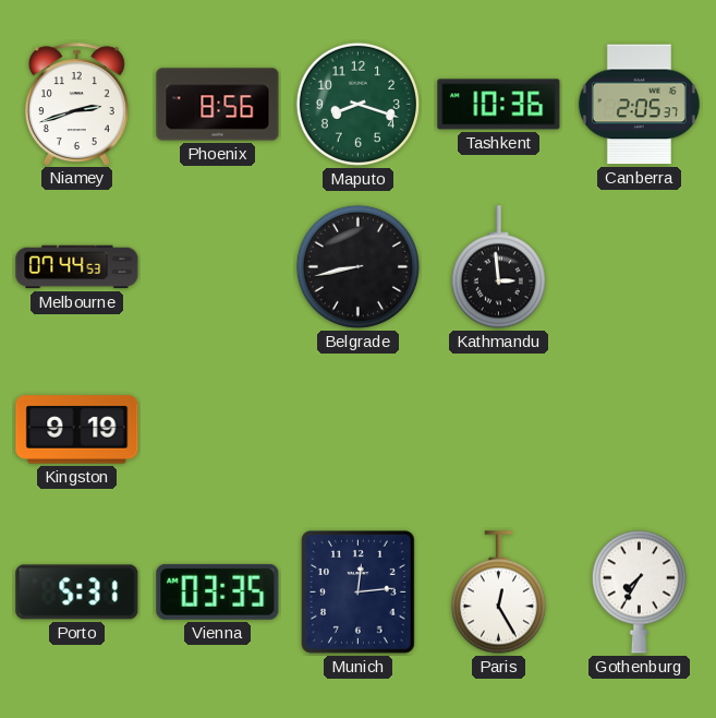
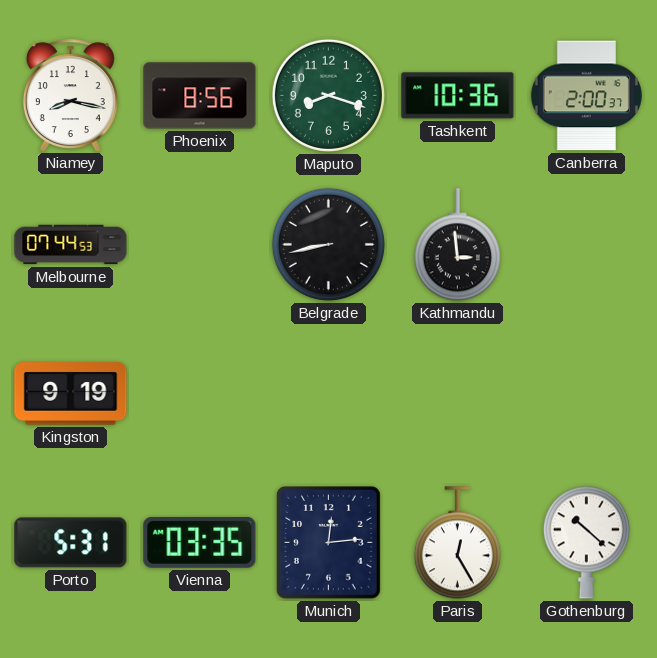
Niamey: 2:42 -> 8:17 (70, 95)
Canberra: 2:05 -> 2:00 (586, 96)
Gothenburg: 7:35 -> 10:22 (586, 542)
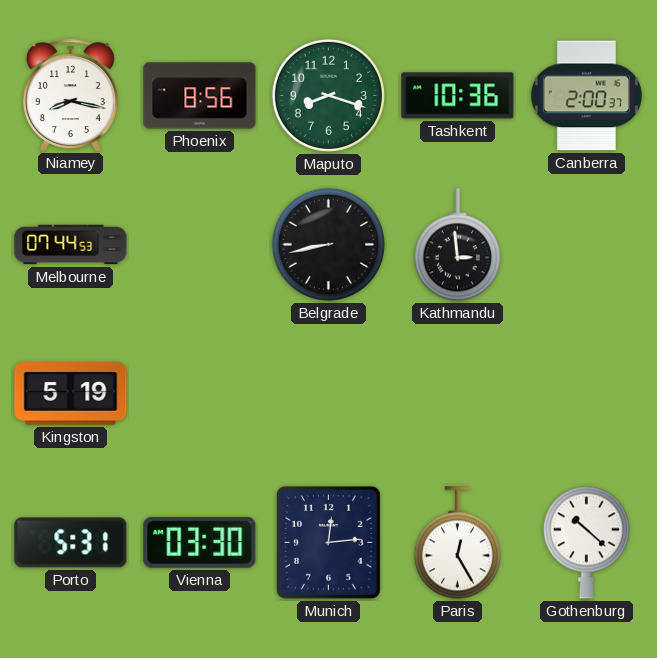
Kingston: 9:19 -> 5:19 (71, 394)
Vienna: 03:35 -> 03:30 (200, 542)
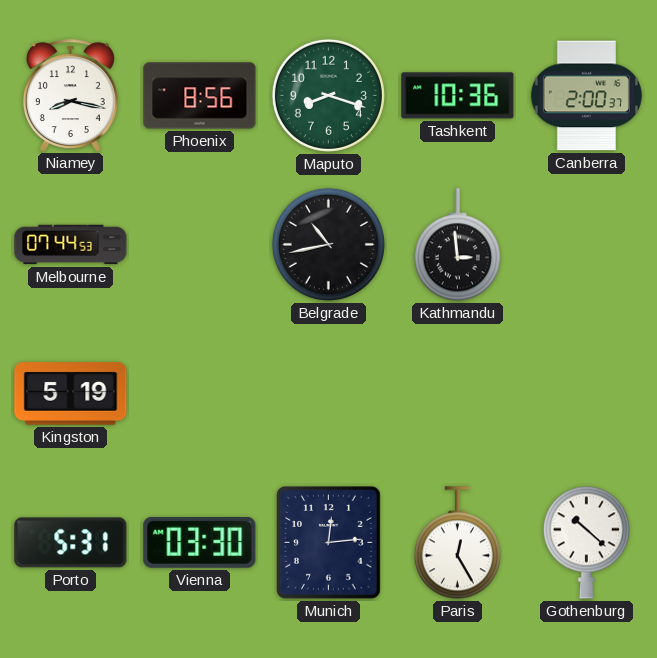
Belgrade: 8:43 -> 10:43 (328, 244)
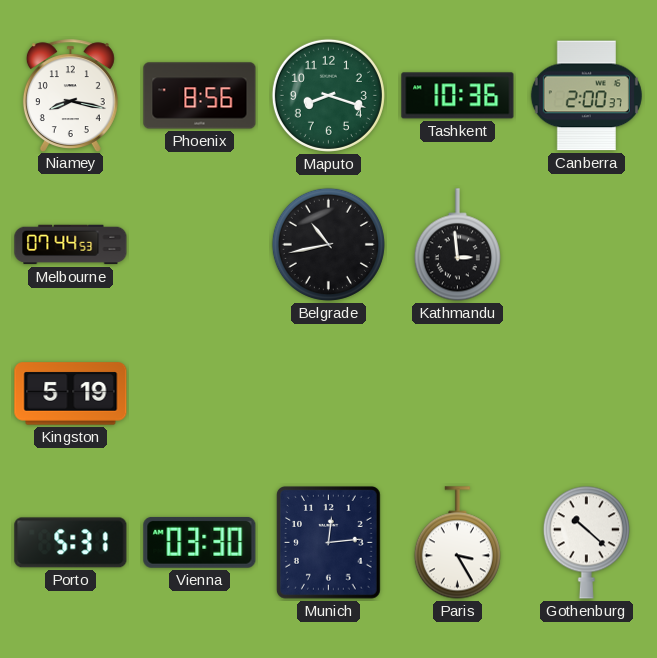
Paris: 12:25 -> 3:25 (457, 543)
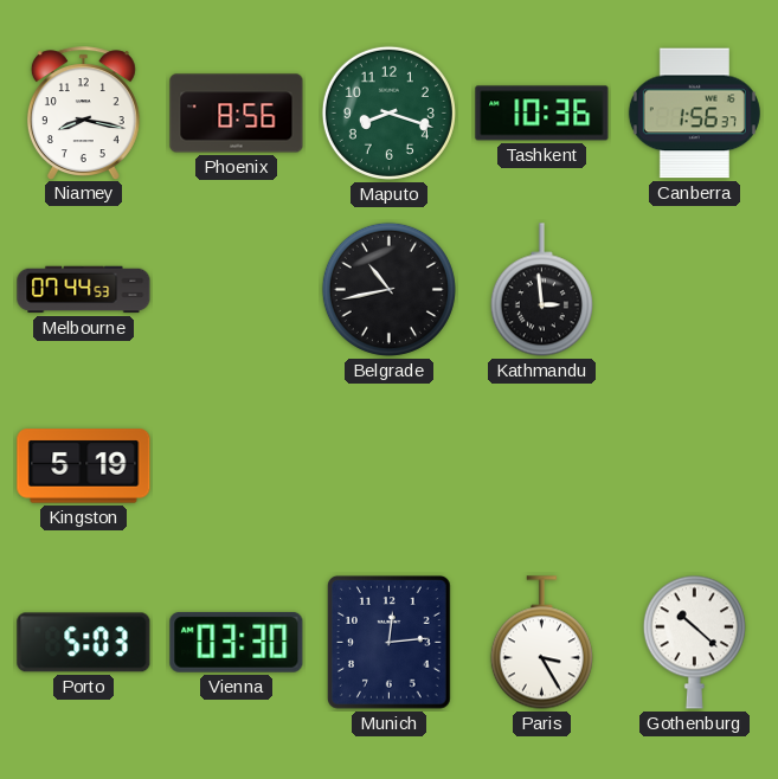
Canberra: 2:00 -> 1:56 (694, 114)
Porto: 5:31 -> 5:03 (84, 643)
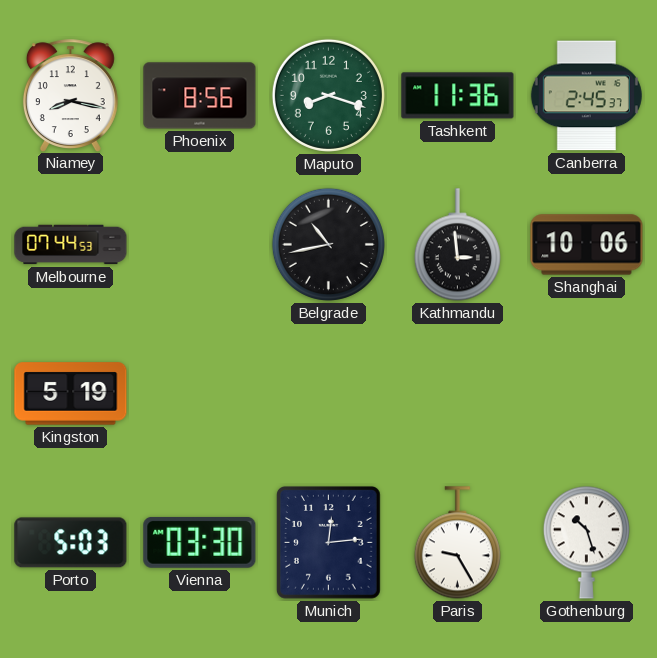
Tashkent: 10:36 -> 11:36 (458, 96)
Canberra: 1:56 -> 2:45 (586, 96)
Shanghai: none -> 10:06 (587, 245)
Paris: 3:25 -> 9:25 (457, 543)
Gothenburg: 10:22 -> 10:27 (586, 542)
